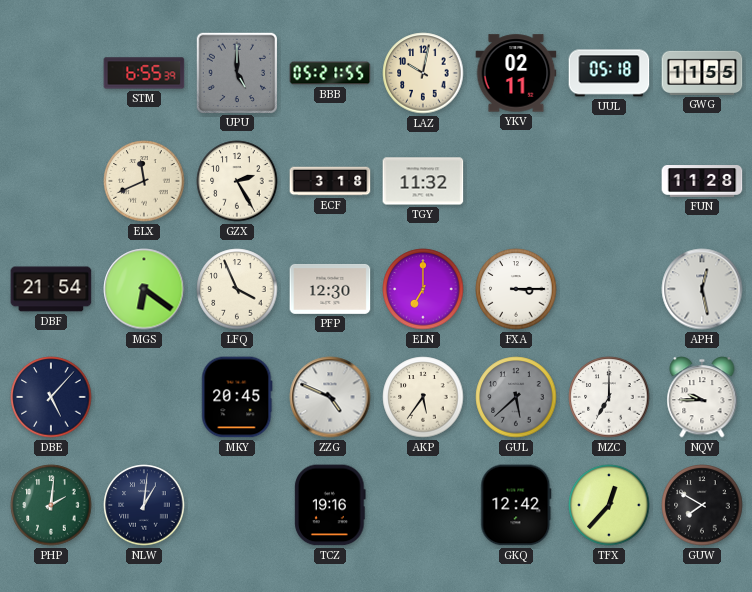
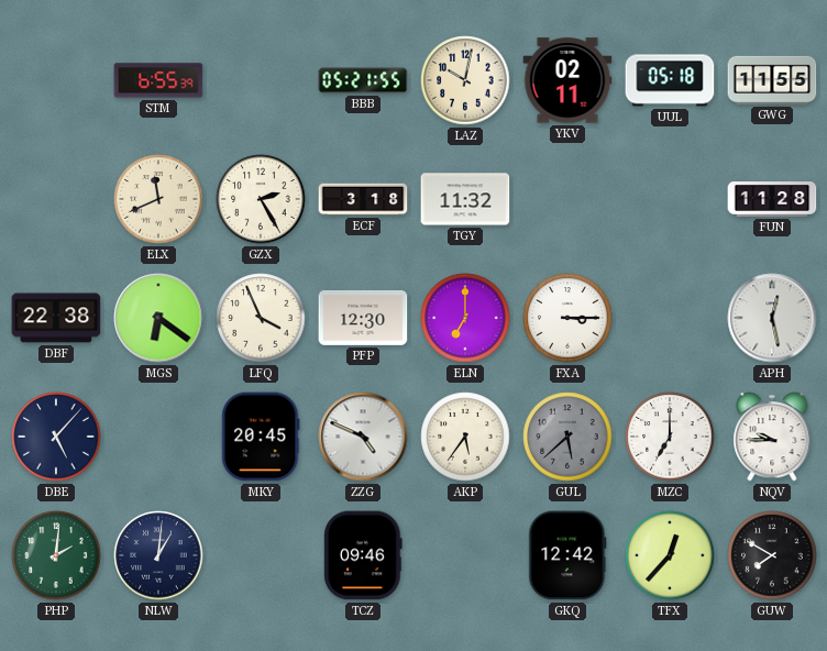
UPU: 5:00 -> none (236, 72)
DBF: 21:54 -> 22:38 (56, 318)
TCZ: 19:16 -> 09:46 (363, 555)
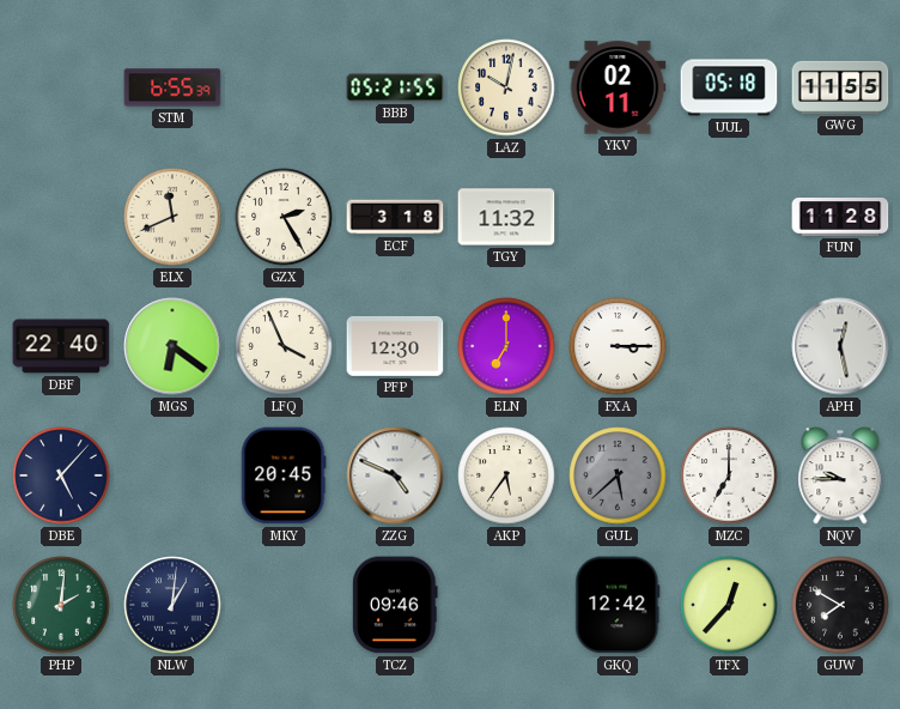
DBF: 22:38 -> 22:40 (61, 346)
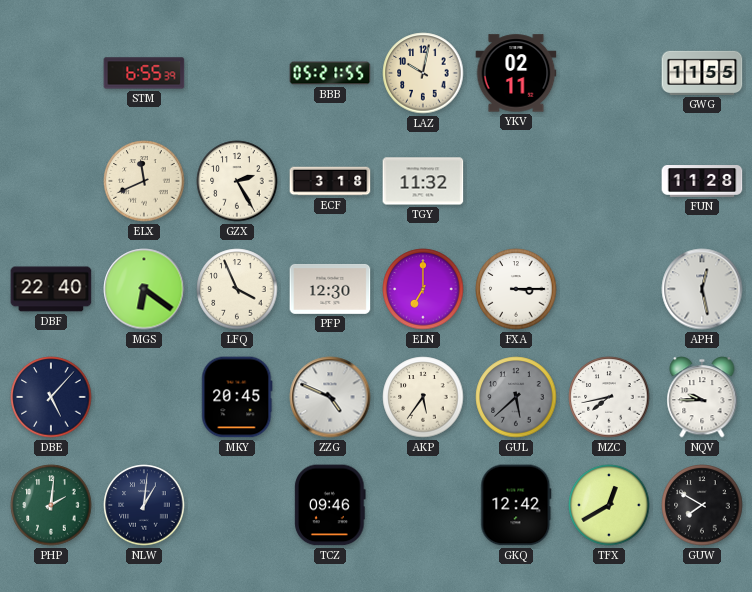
UUL: 05:18 -> none (729, 87)
MZC: 7:00 -> 7:43 (609, 397)
TFX: 12:37 -> 12:40 (609, 505)
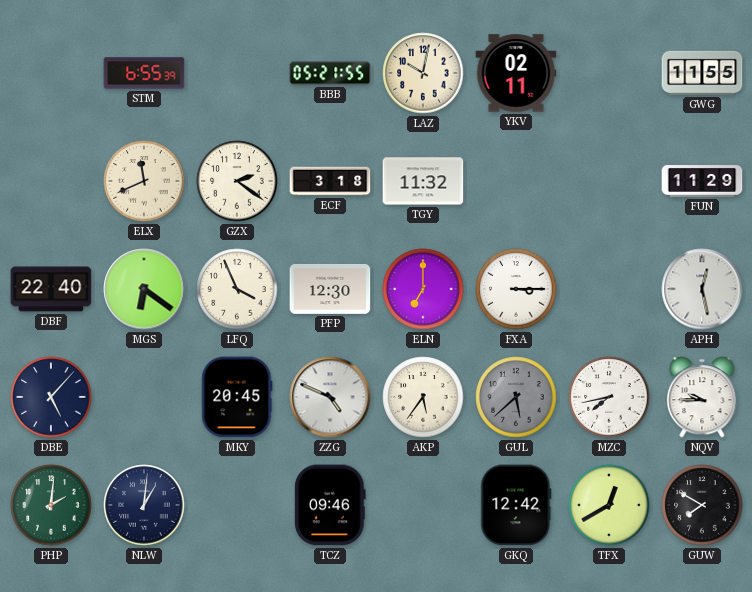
GZX: 2:25 -> 2:21 (237, 181)
FUN: 11:28 -> 11:29 (702, 182)
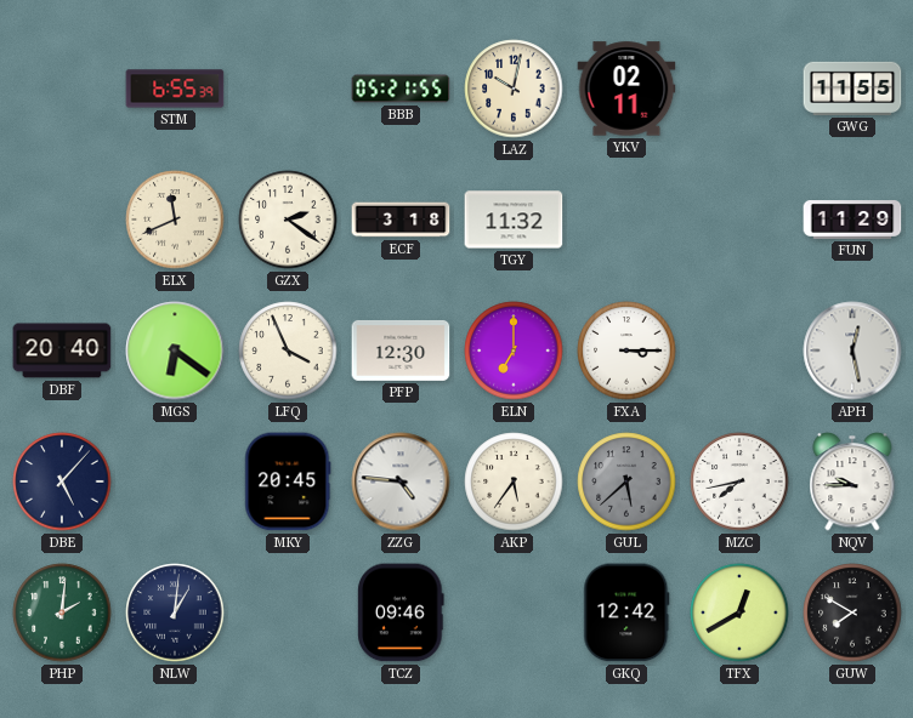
DBF: 22:40 -> 20:40 (62, 351)
ZZG: 4:49 -> 4:46 (401, 481)
